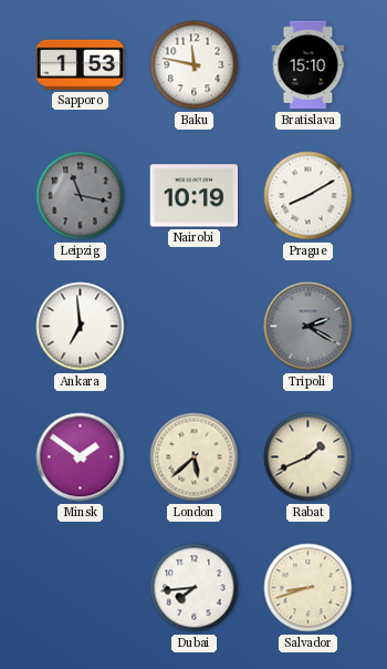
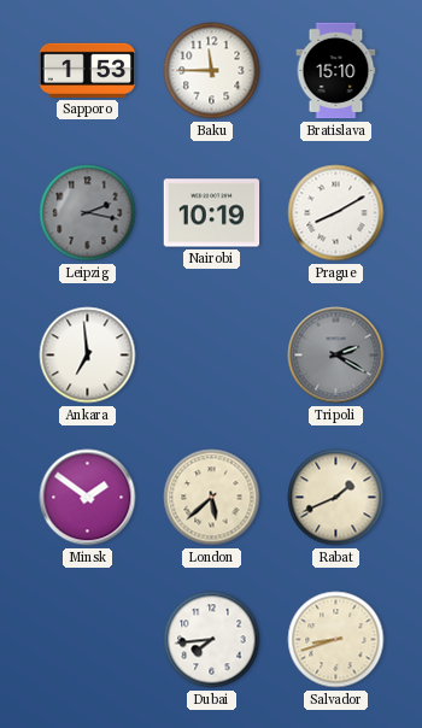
Baku: 11:47 -> 11:45 (212, 71)
Leipzig: 11:17 -> 2:17 (88, 213)
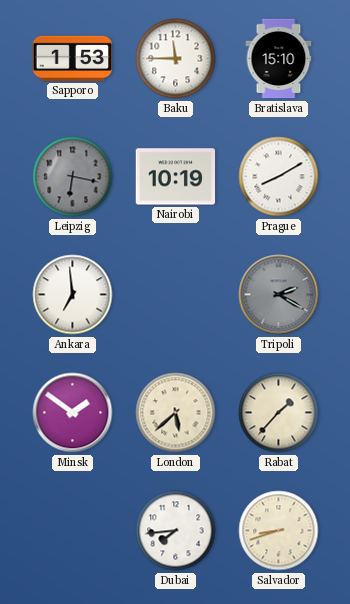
Leipzig: 2:17 -> 6:17 (73, 177)
Rabat: 1:41 -> 1:37 (279, 413)
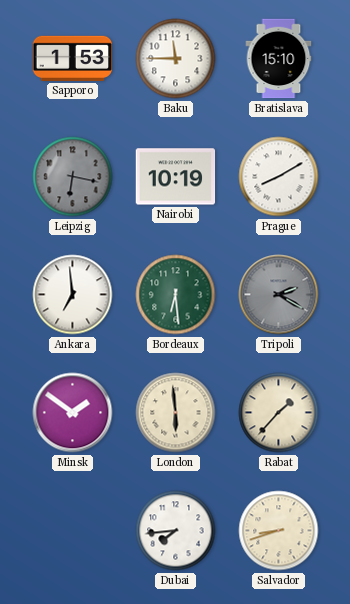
Bordeaux: none -> 6:29 (176, 295)
London: 5:38 -> 5:59 (176, 413)
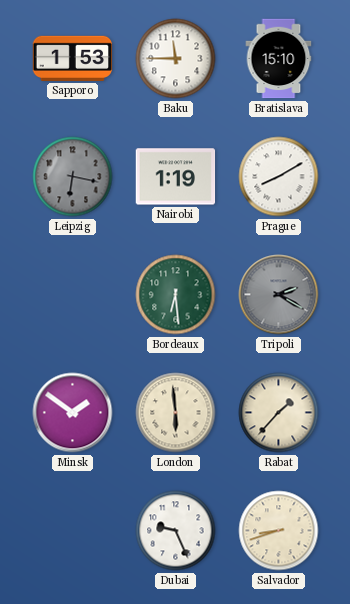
Nairobi: 10:19 -> 1:19 (176, 177)
Ankara: 6:59 -> none (73, 295)
Dubai: 7:44 -> 9:26 (176, 531)
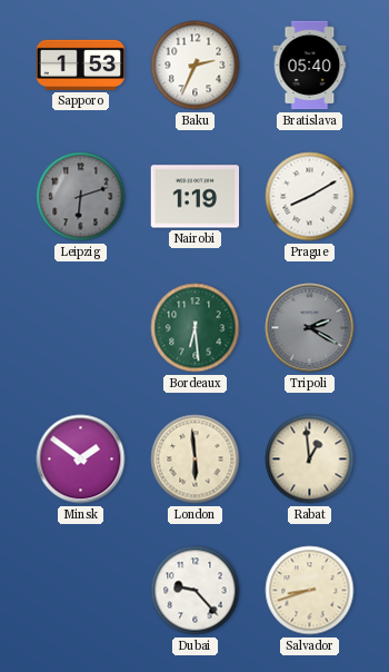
Baku: 11:45 -> 2:34 (196, 66)
Bratislava: 15:10 -> 05:40 (310, 66)
Leipzig: 6:17 -> 6:12 (81, 197)
Rabat: 1:37 -> 12:59 (310, 459)
Dubai: 9:26 -> 9:23 (196, 591)
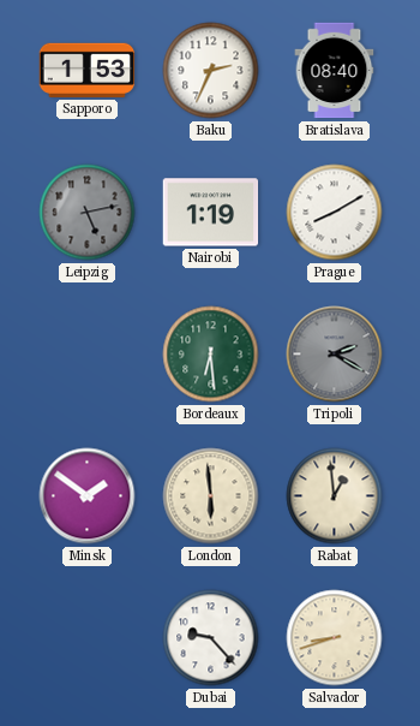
Bratislava: 05:40 -> 08:40 (335, 71)
Leipzig: 6:12 -> 5:13 (88, 213)
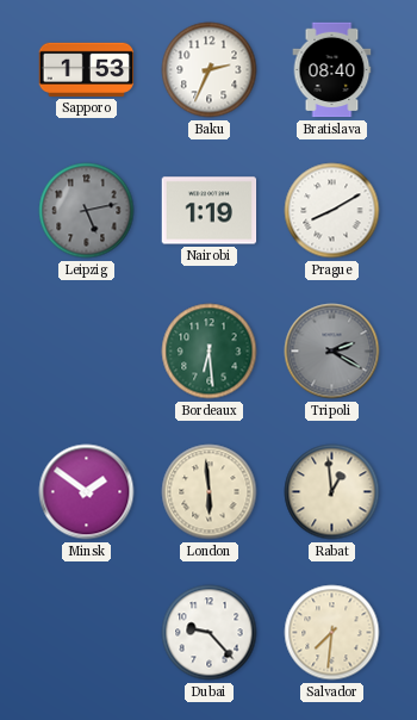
Salvador: 8:42 -> 7:31 (332, 633)
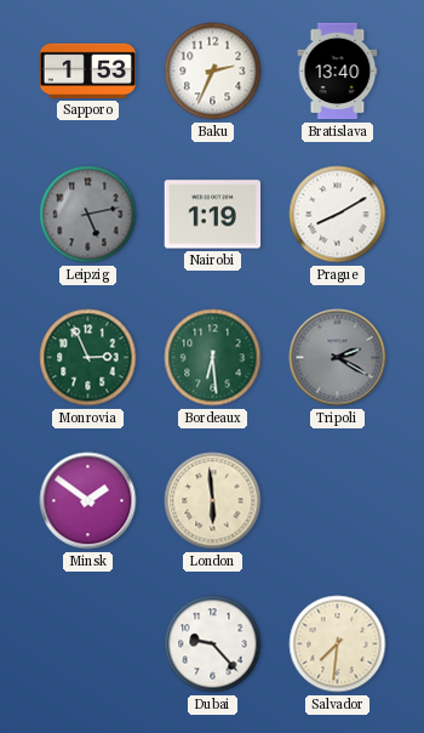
Bratislava: 08:40 -> 13:40 (338, 72)
Monrovia: none -> 2:56 (88, 358)
Rabat: 12:59 -> none (332, 492)
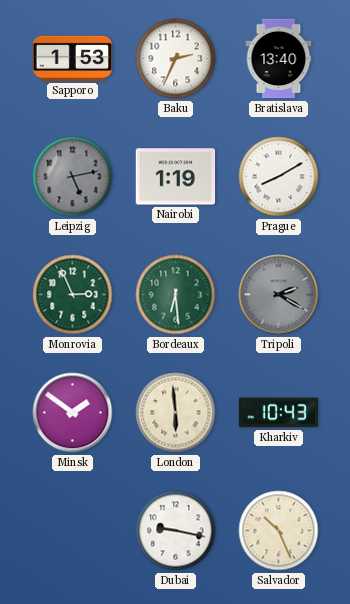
Kharkiv: none -> 10:43 (279, 413)
Dubai: 9:23 -> 9:17 (176, 531)
Salvador: 7:31 -> 10:26 (279, 531)
